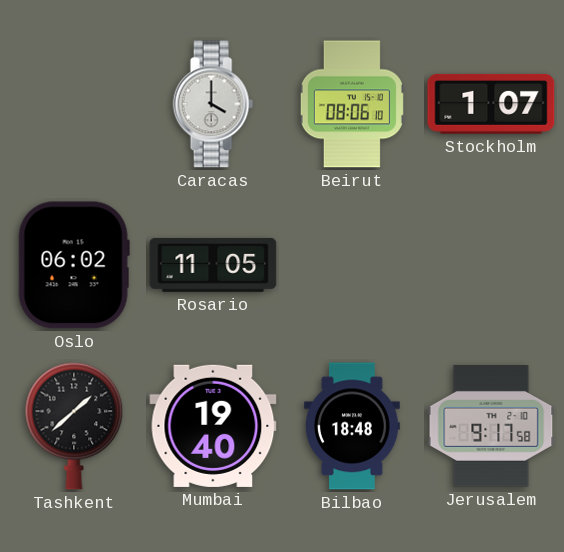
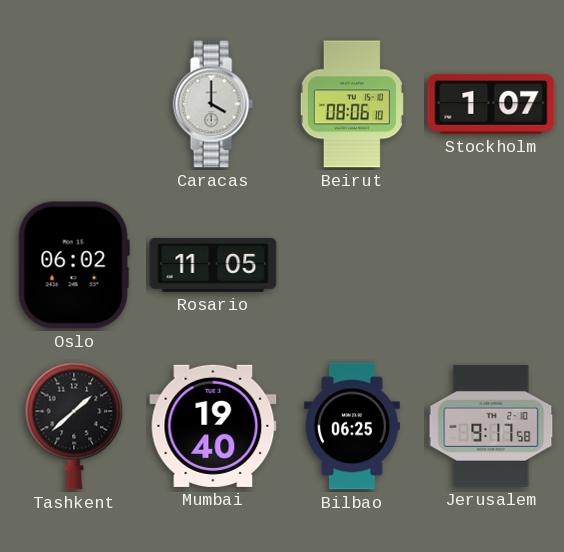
Bilbao: 18:48 -> 06:25 (352, 426)
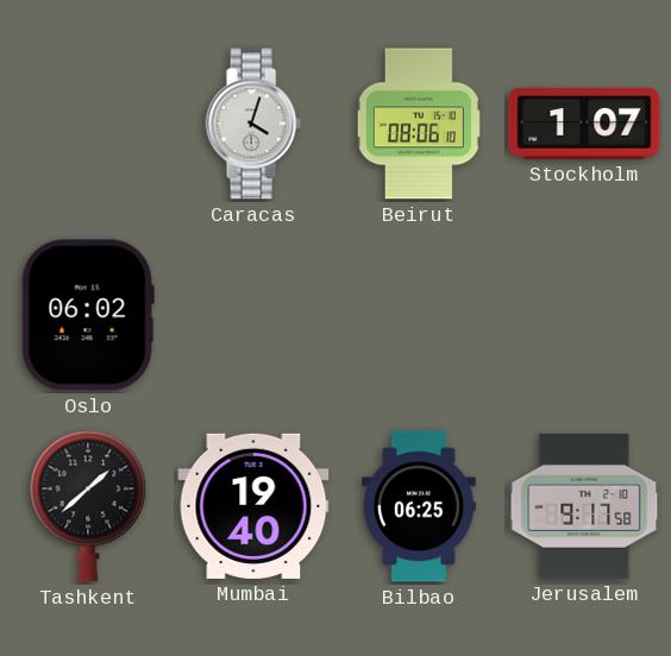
Caracas: 4:00 -> 4:03 (253, 124)
Rosario: 11:05 -> none (213, 265)
